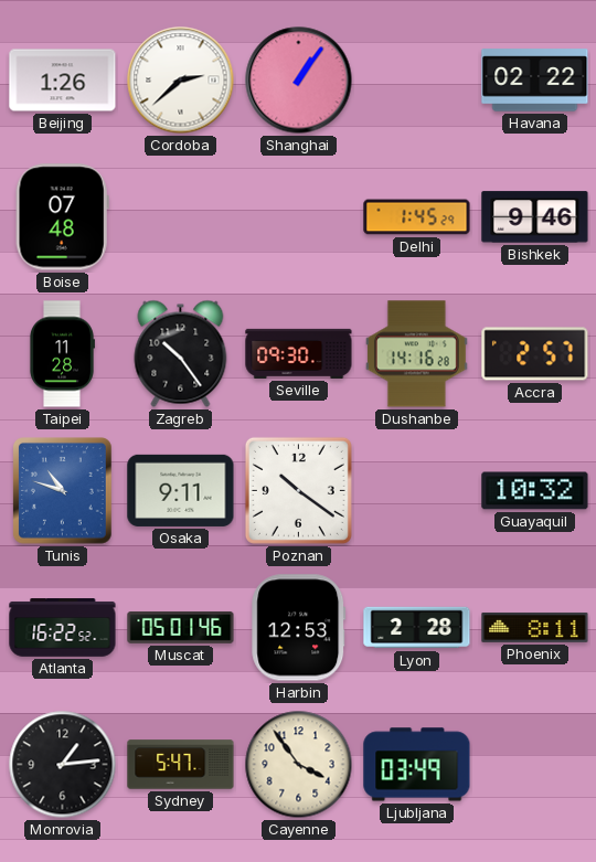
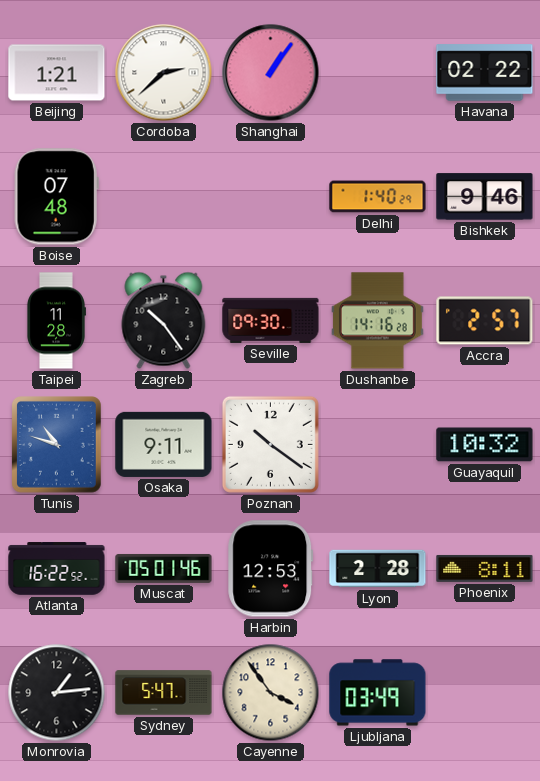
Beijing: 1:26 -> 1:21 (57, 73)
Delhi: 1:45 -> 1:40 (378, 197)
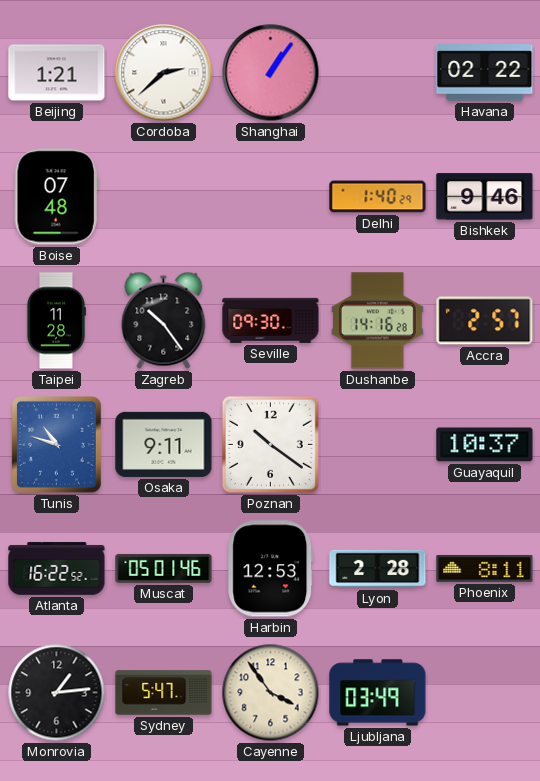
Guayaquil: 10:32 -> 10:37 (485, 445)
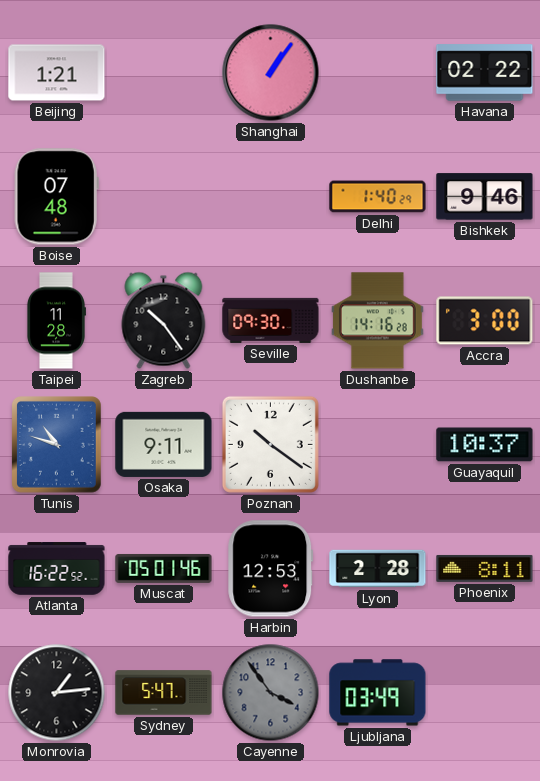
Cordoba: 2:38 -> none (164, 73)
Accra: 2:57 -> 3:00 (485, 321)
Cayenne dial: cream -> grey (271, 693)
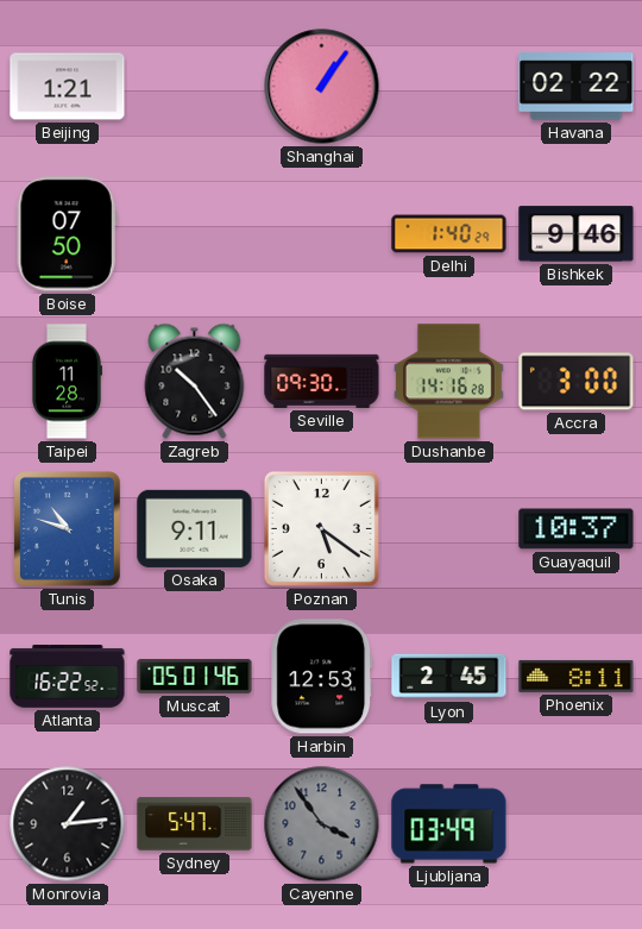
Boise: 07:48 -> 07:50 (67, 234)
Poznan: 10:21 -> 5:21 (321, 528)
Lyon: 2:28 -> 2:45 (449, 677)
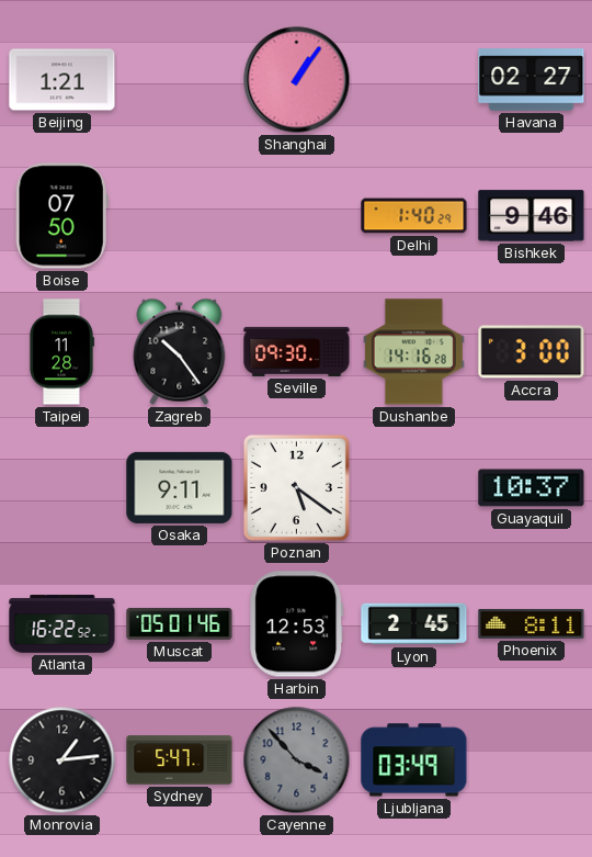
Havana: 02:22 -> 02:27 (532, 80)
Tunis: 10:48 -> none (68, 529)
Cayenne: 3:54 -> 3:53 (297, 760)
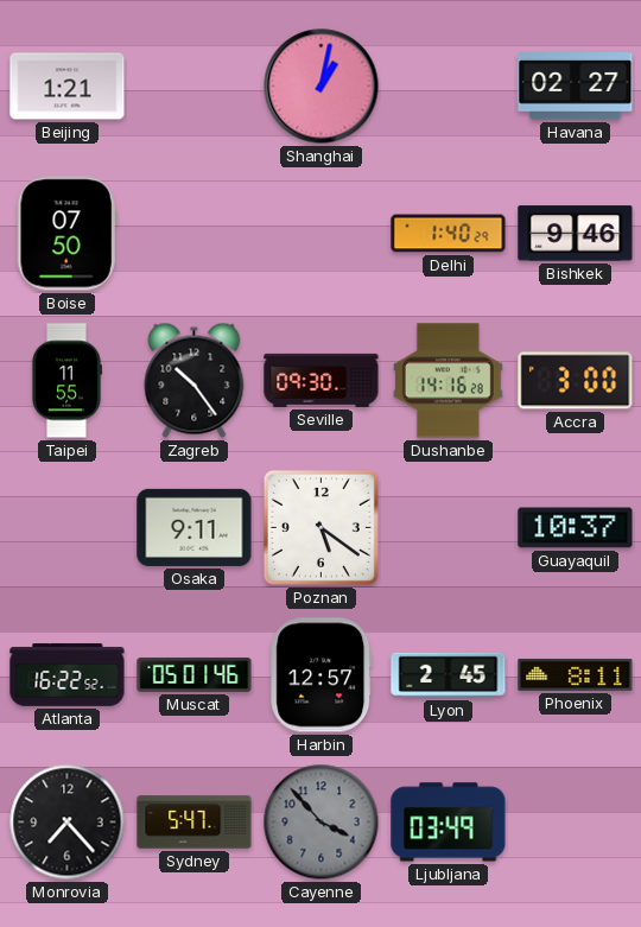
Shanghai: 1:06 -> 1:02 (322, 87)
Taipei: 11:28 -> 11:55 (66, 381)
Harbin: 12:53 -> 12:57 (322, 675)
Monrovia: 1:14 -> 7:23 (68, 823)
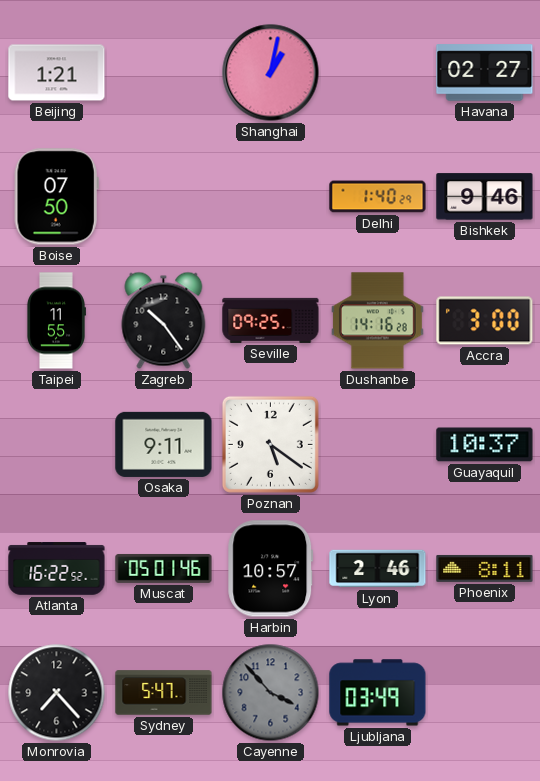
Seville: 09:30 -> 09:25 (271, 320)
Harbin: 12:57 -> 10:57 (271, 569)
Lyon: 2:45 -> 2:46 (378, 569)
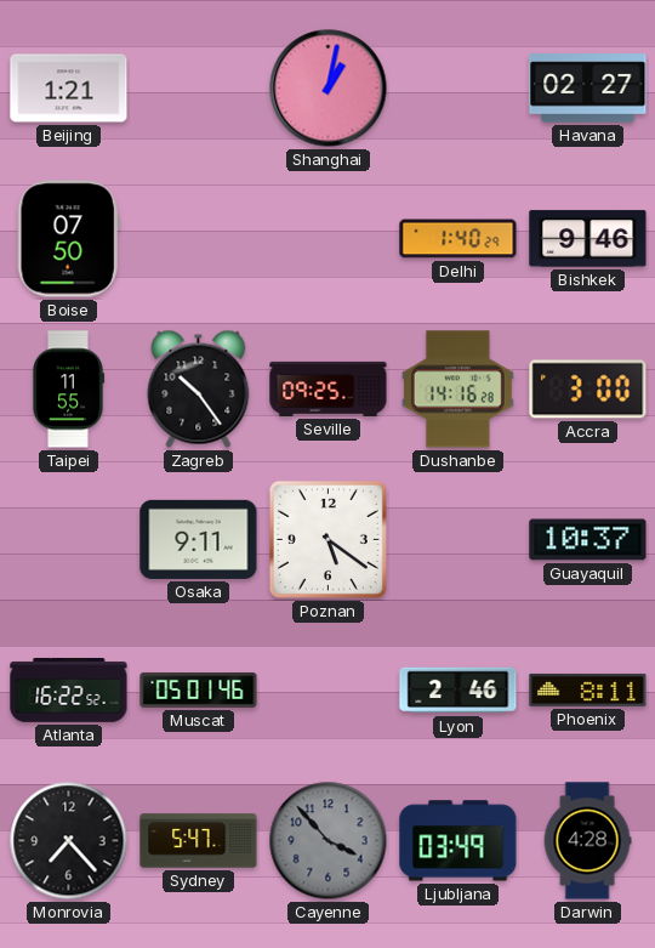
Harbin: 10:57 -> none (271, 569)
Darwin: none -> 4:28 (587, 841)
